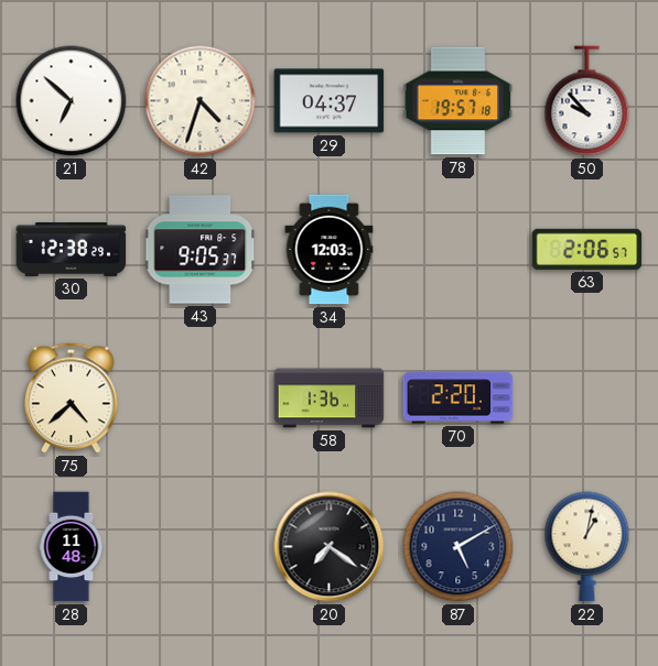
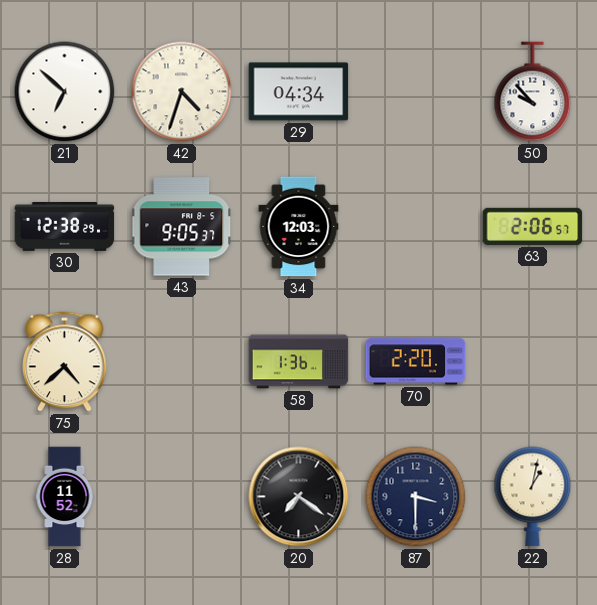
29: 04:37 -> 04:34 (299, 92)
78: 19:57 -> none (459, 101)
28: 11:48 -> 11:52 (65, 497)
87: 5:10 -> 3:30 (416, 497)
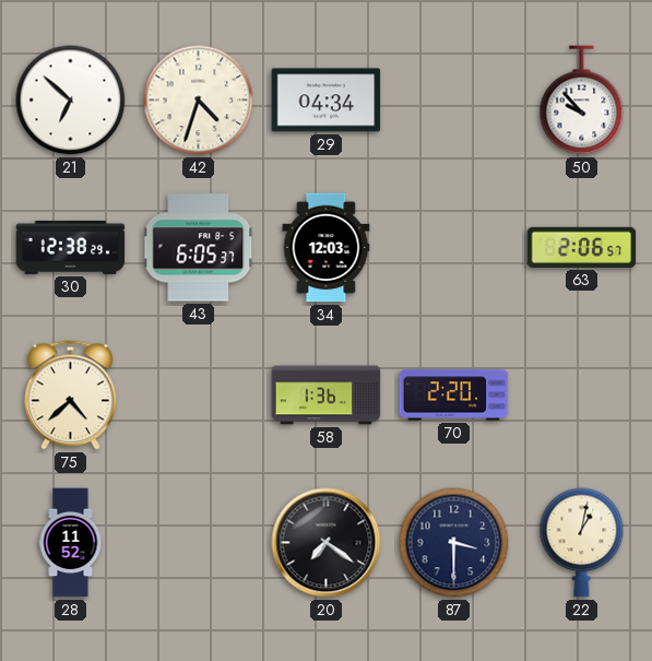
43: 9:05 -> 6:05 (199, 248)
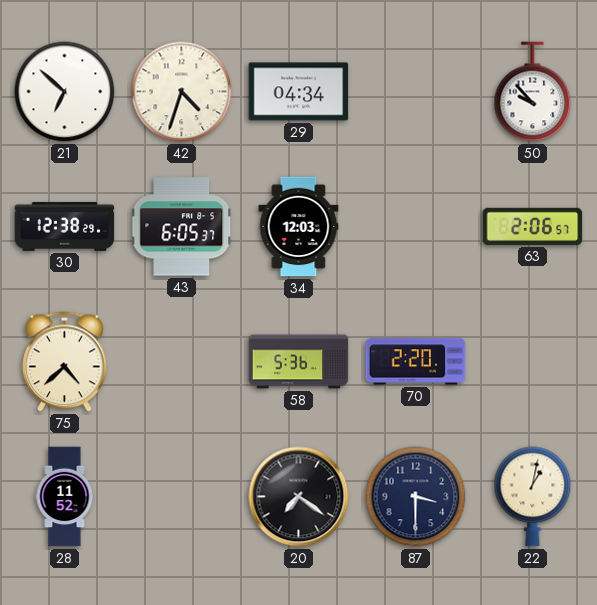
58: 1:36 -> 5:36 (299, 362)
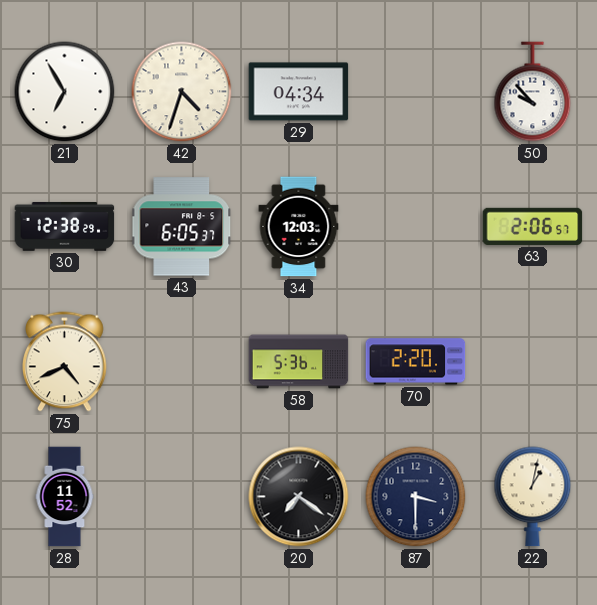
21: 6:52 -> 6:55 (65, 92)
75: 4:38 -> 4:41 (65, 362)
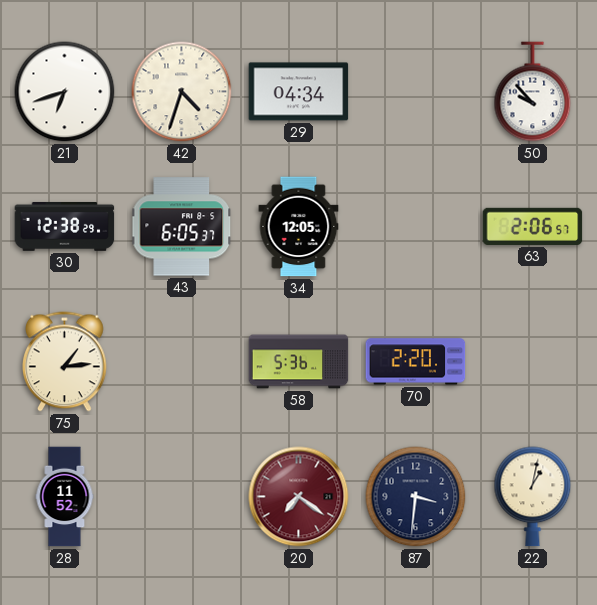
21: 6:55 -> 6:42 (65, 92)
34: 12:03 -> 12:05 (299, 227)
75: 4:41 -> 1:14 (65, 362)
20 dial: black -> burgundy (299, 497)
87: 3:30 -> 3:31 (416, 497)
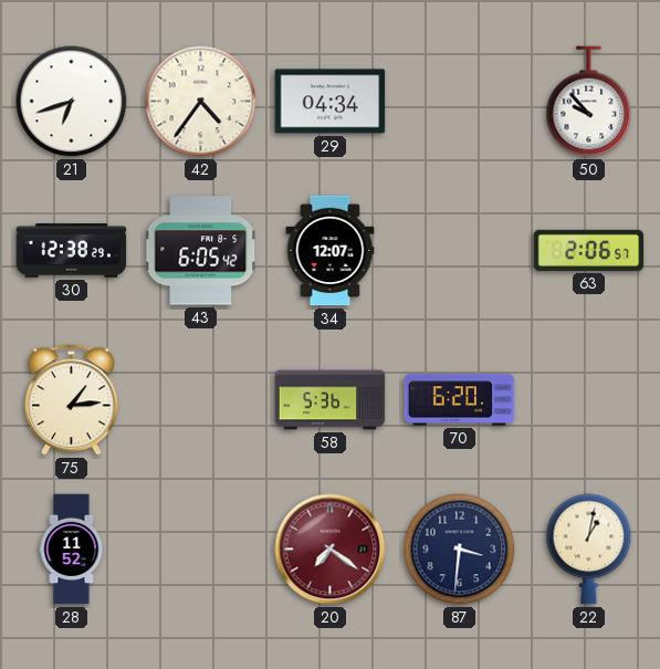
42: 4:33 -> 4:36 (201, 102)
43: 6:05:37 -> 6:05:42 (201, 251)
34: 12:05 -> 12:07 (331, 251)
70: 2:20 -> 6:20 (460, 400)
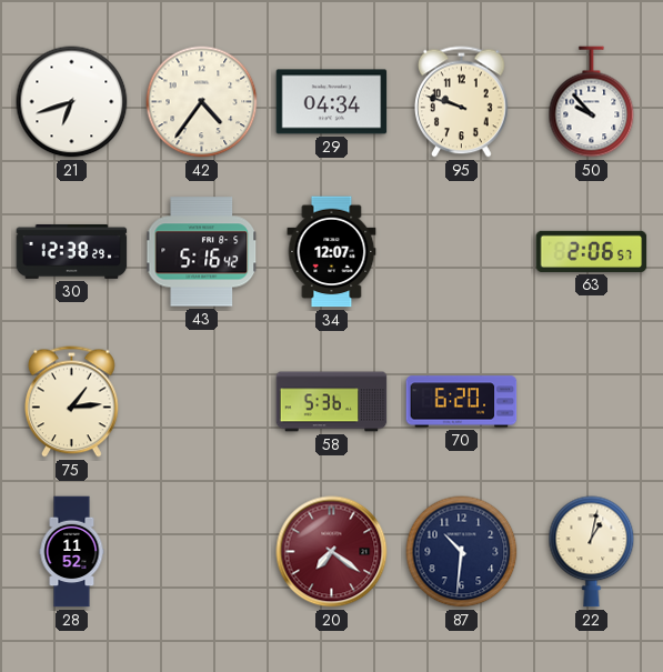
95: none -> 9:48 (462, 102)
43: 6:05 -> 5:16 (202, 252)
87: 3:31 -> 10:31 (462, 552)
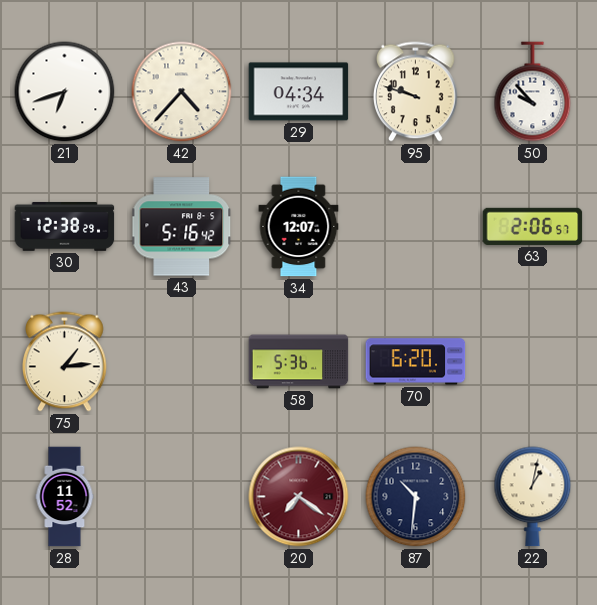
42: 4:36 -> 4:37 (182, 92)
